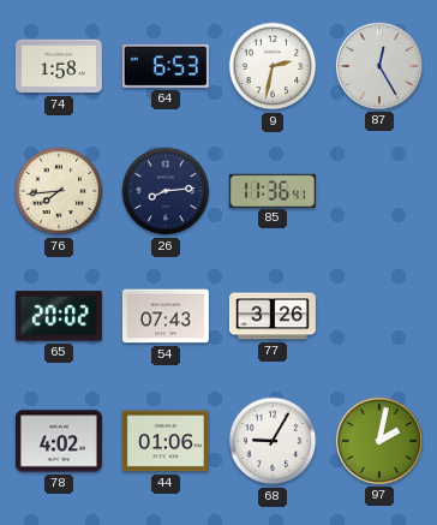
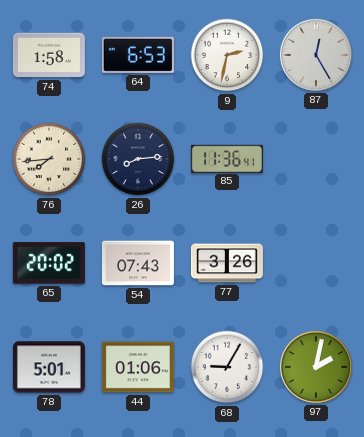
78: 4:02 -> 5:01 (49, 367)
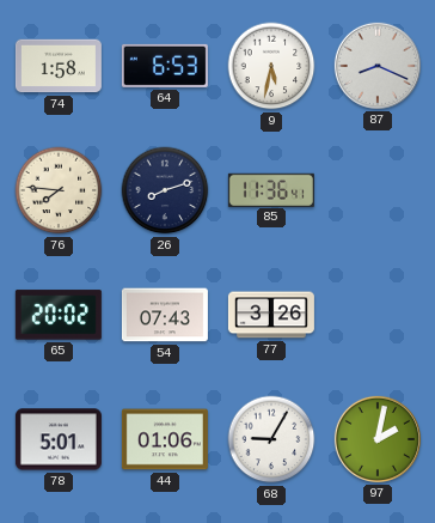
9: 2:32 -> 5:32 (271, 66)
87: 12:25 -> 8:19 (378, 66)
76: 7:44 -> 7:46 (59, 190)
26: 8:14 -> 8:12 (165, 190)
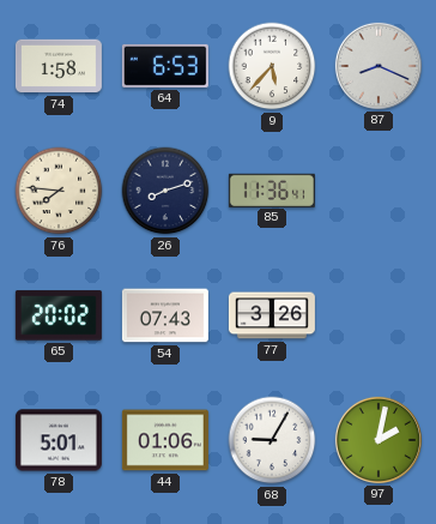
9: 5:32 -> 5:37 (272, 66)
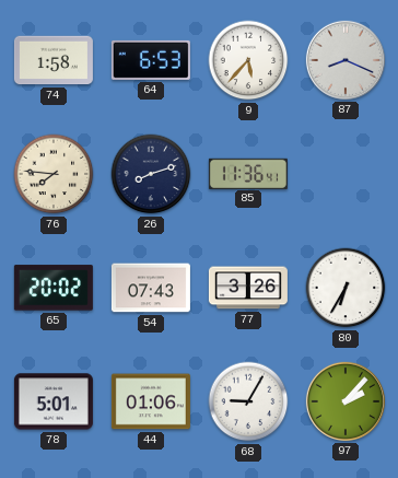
80: none -> 6:35 (346, 288)
97: 2:02 -> 2:07 (346, 401)
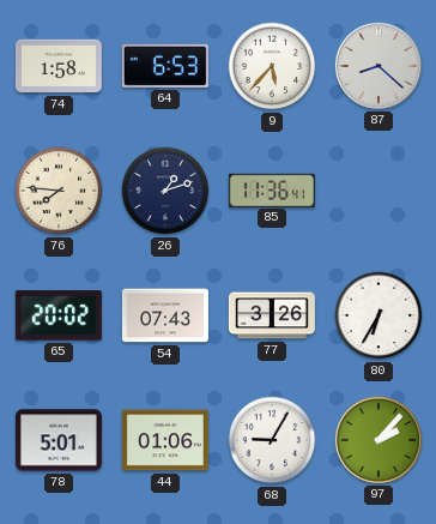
87: 8:19 -> 8:22 (379, 66)
26: 8:12 -> 1:12 (165, 191)
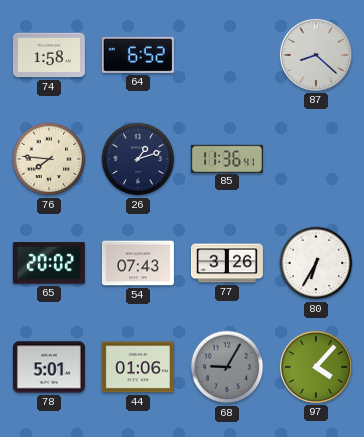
64: 6:53 -> 6:52 (138, 55)
9: 5:37 -> none (272, 66)
68 dial: white -> grey (227, 367)
97: 2:07 -> 4:07 (316, 367)
